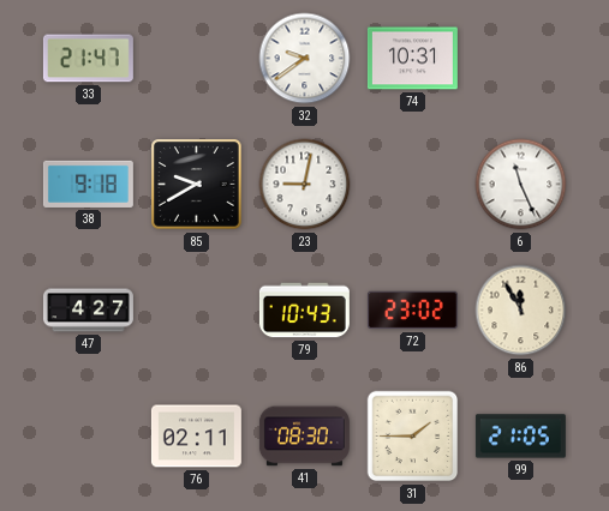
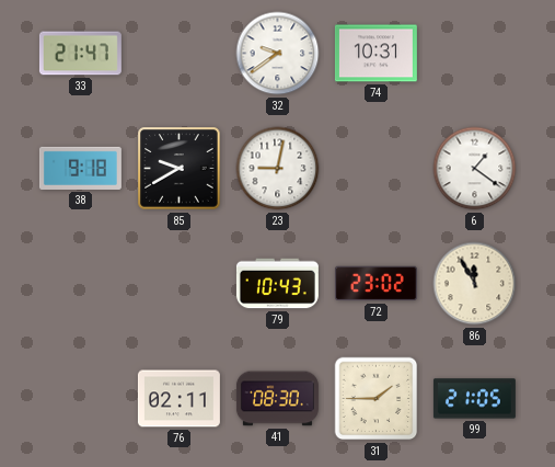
6: 11:26 -> 1:21 (475, 169)
47: 4:27 -> none (88, 311)
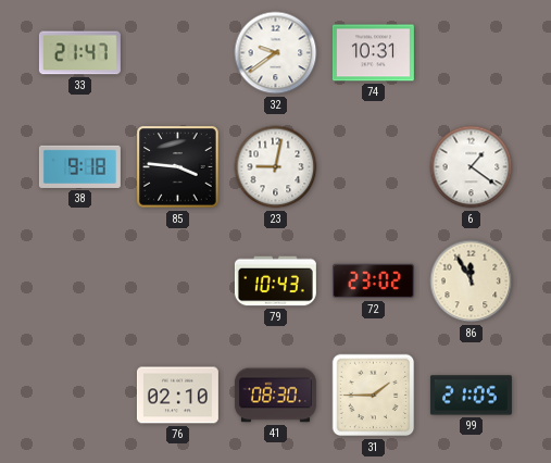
85: 9:40 -> 3:46 (178, 167)
76: 02:11 -> 02:10 (177, 396)
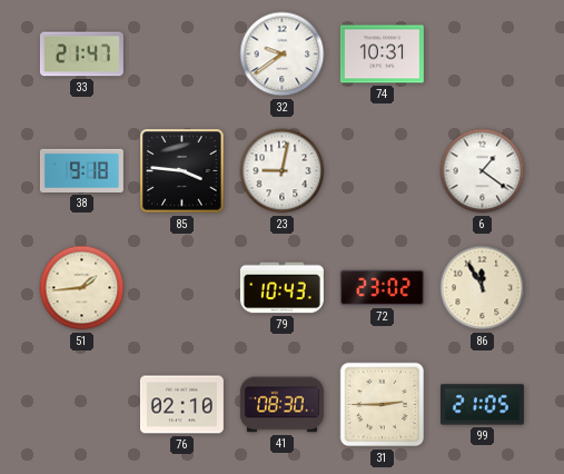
51: none -> 1:44 (82, 288)
31: 1:45 -> 2:45 (383, 405)
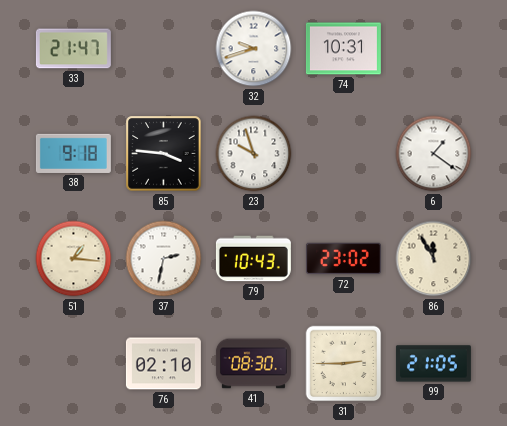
32: 9:39 -> 9:42 (254, 49)
23: 9:02 -> 9:57 (254, 154)
51: 1:44 -> 1:16 (74, 259)
37: none -> 2:32 (164, 259)
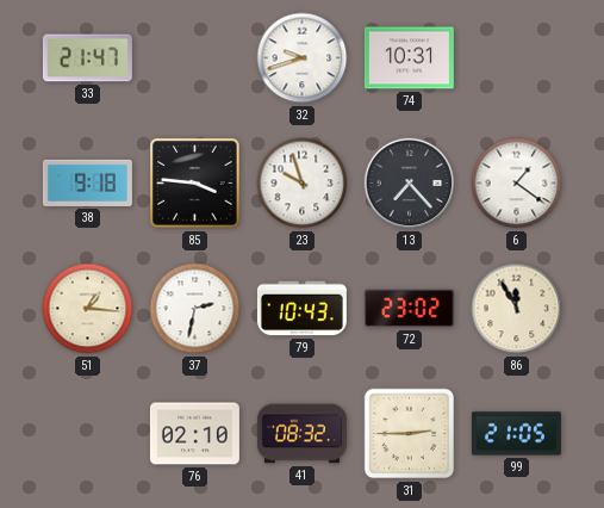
13: none -> 7:23 (410, 184)
41: 08:30 -> 08:32 (301, 434)
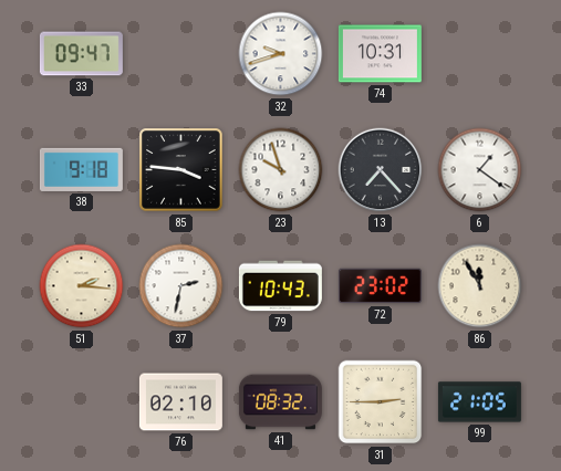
33: 21:47 -> 09:47 (81, 54)
51: 1:16 -> 2:16 (82, 286)
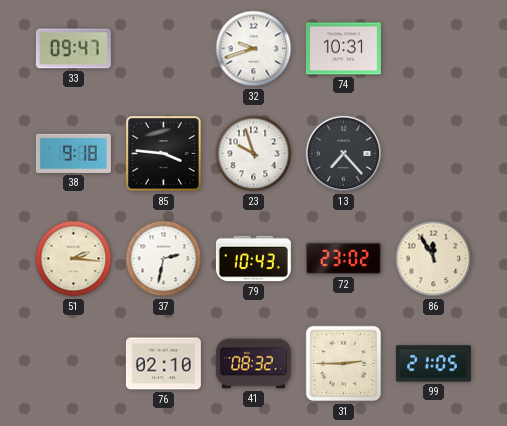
6: 1:21 -> none (480, 170)
